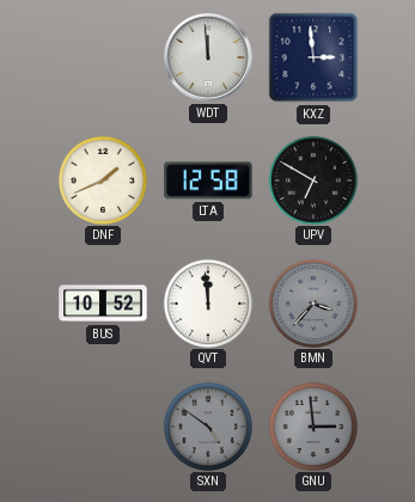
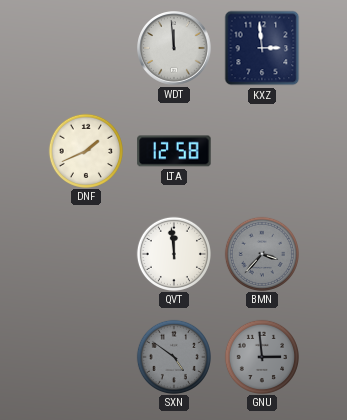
UPV: 6:50 -> none (312, 179)
BUS: 10:52 -> none (103, 304)
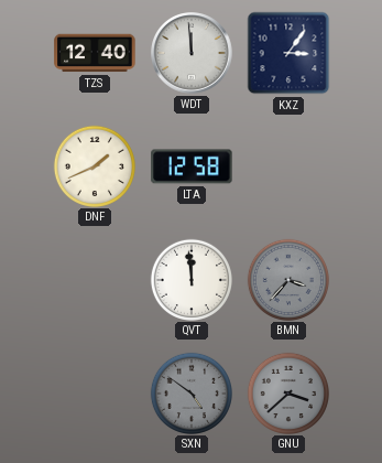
TZS: none -> 12:40 (95, 53)
KXZ: 2:59 -> 3:06 (288, 53)
GNU: 2:59 -> 3:38 (287, 392)
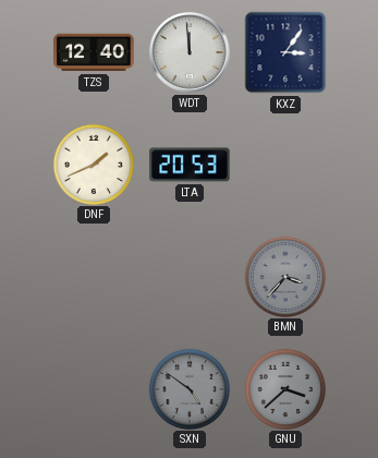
LTA: 12:58 -> 20:53 (190, 165)
QVT: 11:59 -> none (190, 279)
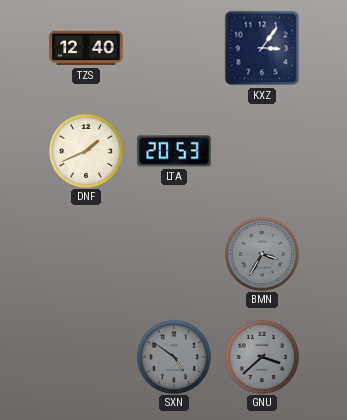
WDT: 11:59 -> none (190, 52)
BMN: 3:37 -> 3:35 (261, 253)
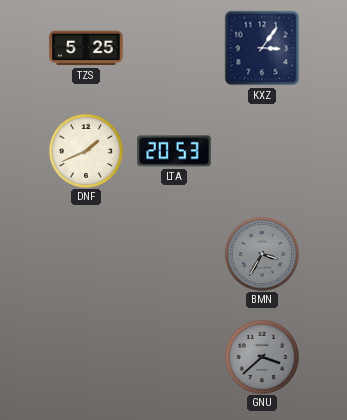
TZS: 12:40 -> 5:25 (86, 48)
SXN: 4:51 -> none (173, 356)
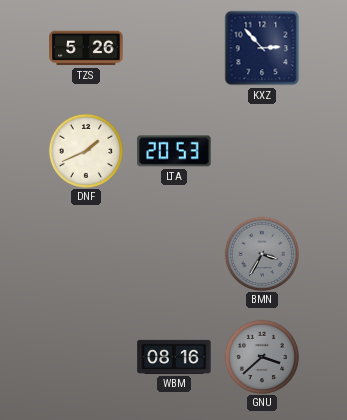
TZS: 5:25 -> 5:26 (86, 48)
KXZ: 3:06 -> 2:53 (262, 48)
WBM: none -> 08:16 (174, 357)
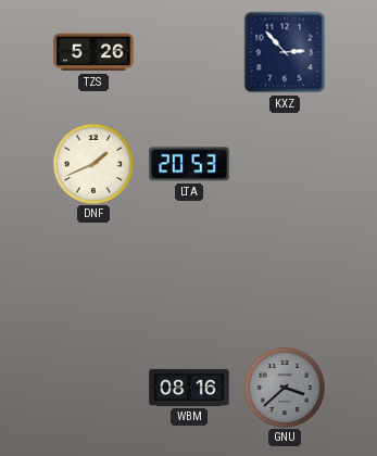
BMN: 3:35 -> none (261, 253)
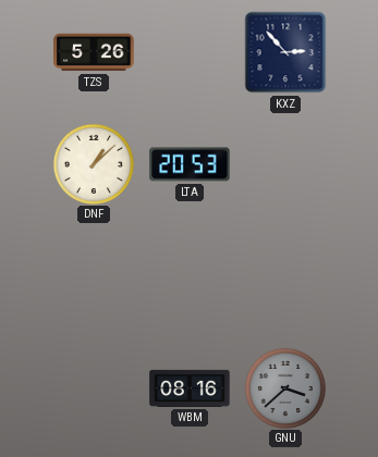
DNF: 1:41 -> 1:08 (93, 163)
